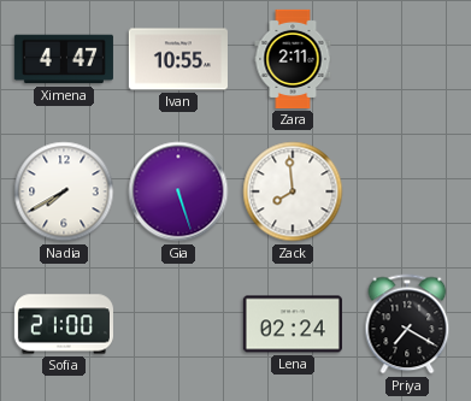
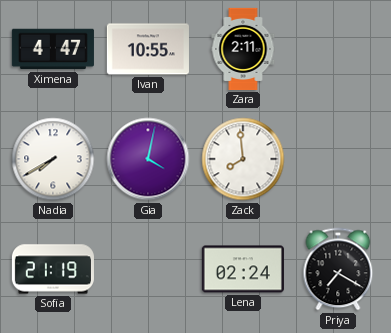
Gia: 5:27 -> 4:02 (148, 159)
Sofia: 21:00 -> 21:19 (53, 269)
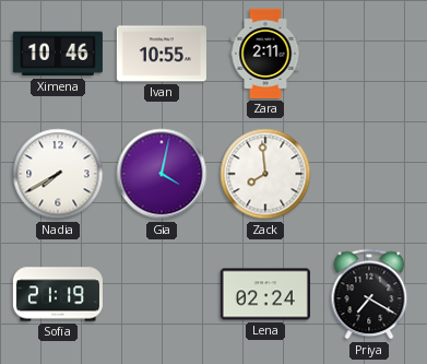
Ximena: 4:47 -> 10:46 (58, 54)
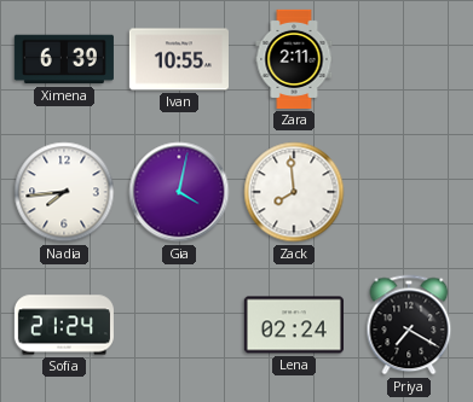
Ximena: 10:46 -> 6:39 (64, 59)
Nadia: 7:40 -> 7:44 (64, 192)
Sofia: 21:19 -> 21:24 (64, 325)
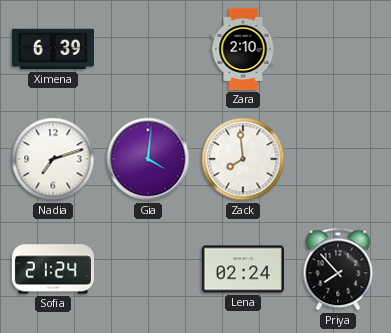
Ivan: 10:55 -> none (179, 59)
Zara: 2:11 -> 2:10 (243, 49)
Nadia: 7:44 -> 7:12 (53, 159)
Gia: 4:02 -> 4:01 (148, 159)
Priya: 7:20 -> 7:53 (338, 269)
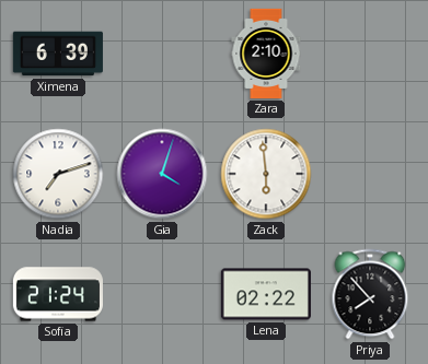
Gia: 4:01 -> 4:03 (162, 174)
Zack: 7:59 -> 5:59 (266, 174)
Lena: 02:24 -> 02:22 (266, 294)
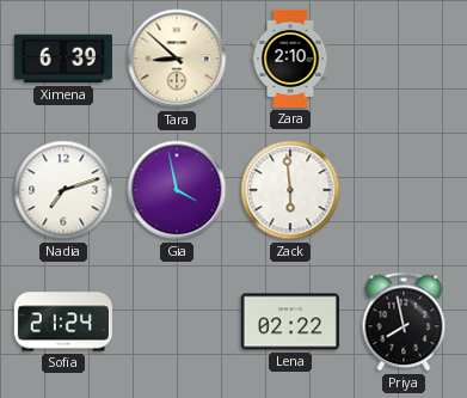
Tara: none -> 8:52 (177, 59)
Gia: 4:03 -> 3:58 (177, 190)
Priya: 7:53 -> 7:58 (404, 322)
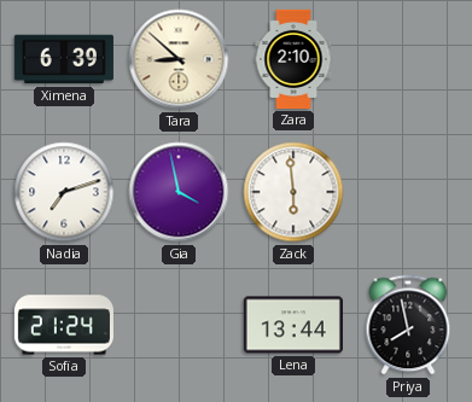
Lena: 02:22 -> 13:44 (293, 325)
